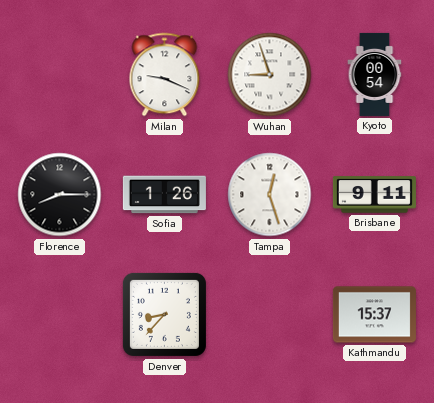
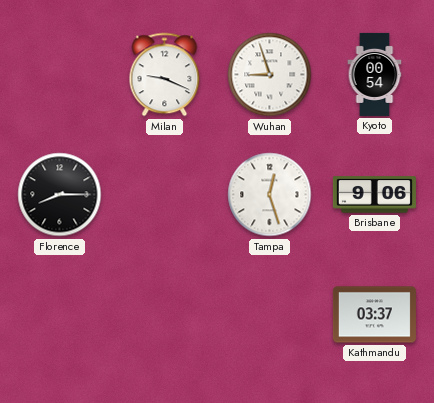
Sofia: 1:26 -> none (164, 195)
Brisbane: 9:11 -> 9:06 (374, 195)
Denver: 8:37 -> none (164, 314)
Kathmandu: 15:37 -> 03:37 (374, 315)
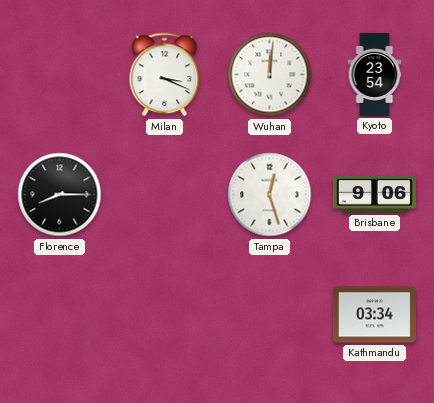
Milan: 9:19 -> 3:19 (165, 75)
Wuhan: 8:57 -> 12:01 (270, 75)
Kyoto: 00:54 -> 23:54 (375, 74)
Kathmandu: 03:37 -> 03:34 (374, 315)
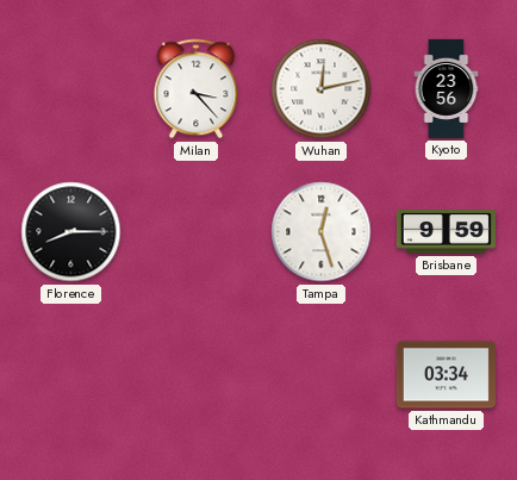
Milan: 3:19 -> 3:23 (197, 89)
Wuhan: 12:01 -> 12:13 (322, 89)
Kyoto: 23:54 -> 23:56 (447, 88)
Brisbane: 9:06 -> 9:59 (446, 232)
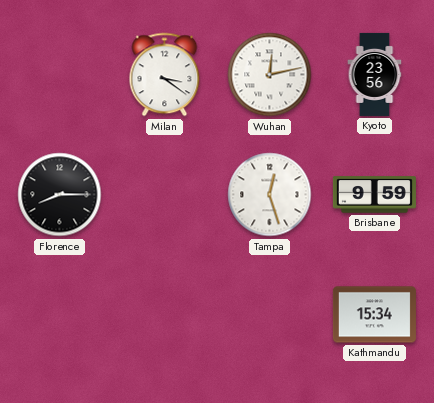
Milan: 3:23 -> 3:21 (165, 75)
Kathmandu: 03:34 -> 15:34 (374, 315)
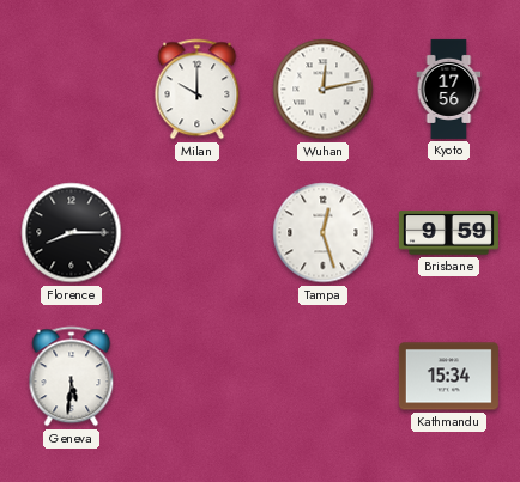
Milan: 3:21 -> 10:00 (198, 90)
Kyoto: 23:56 -> 17:56 (449, 89)
Geneva: none -> 5:31 (72, 377)
